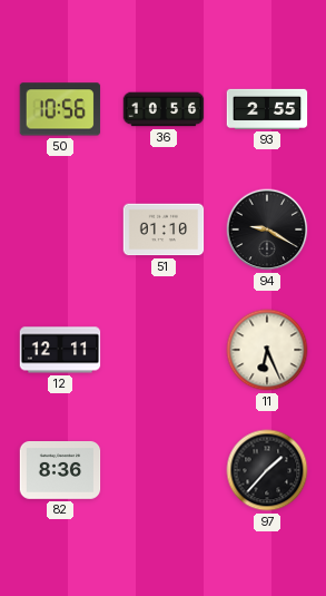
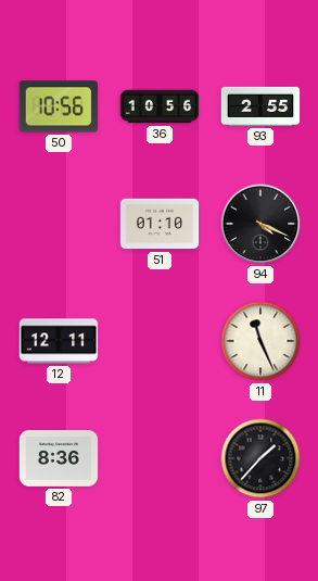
94: 9:20 -> 4:19 (260, 224)
11: 6:26 -> 11:26 (260, 341)
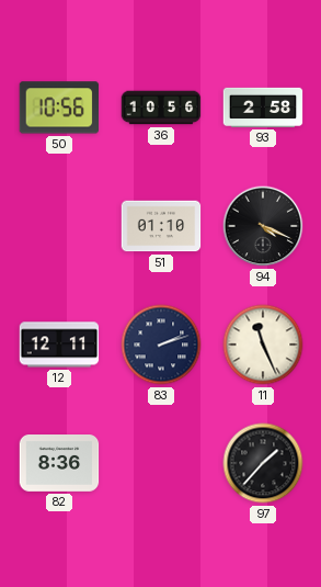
93: 2:55 -> 2:58 (263, 108)
83: none -> 2:12 (161, 345)
